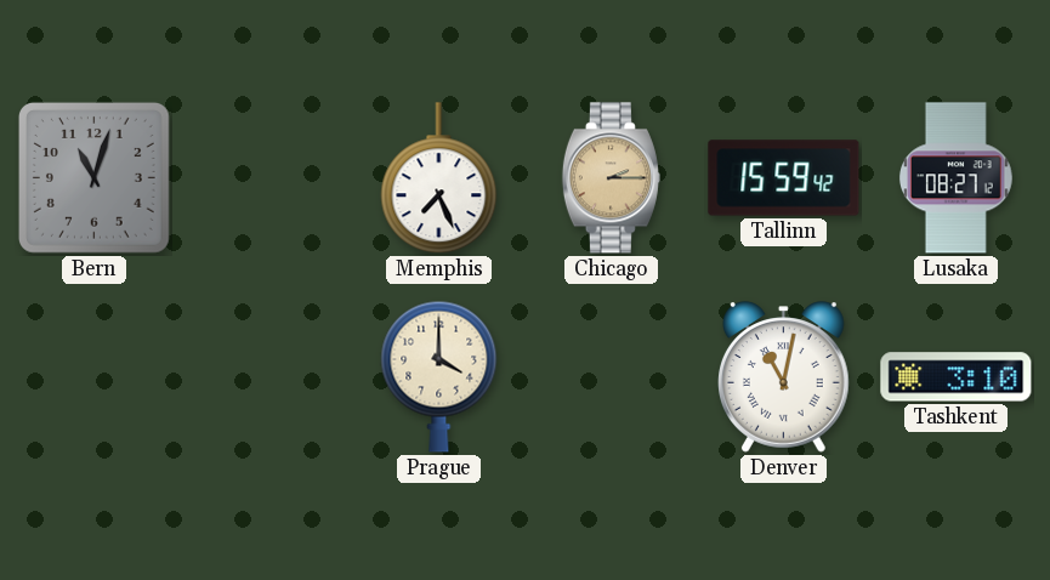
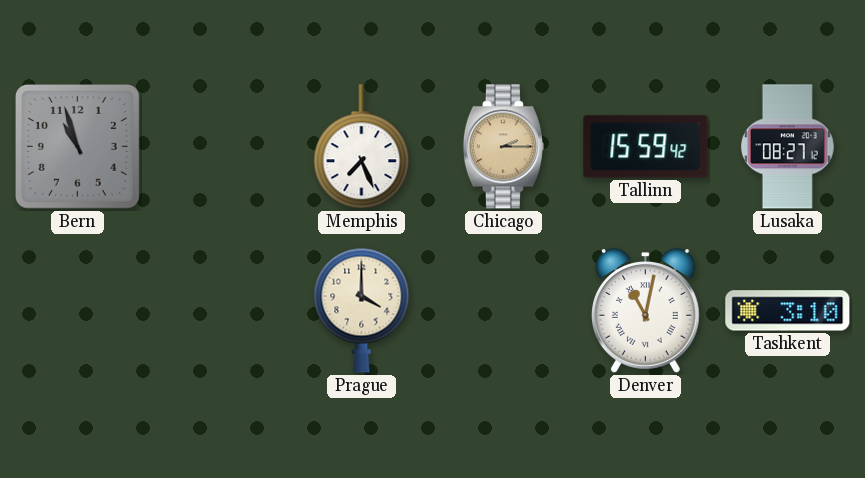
Bern: 11:03 -> 10:57 (77, 146)
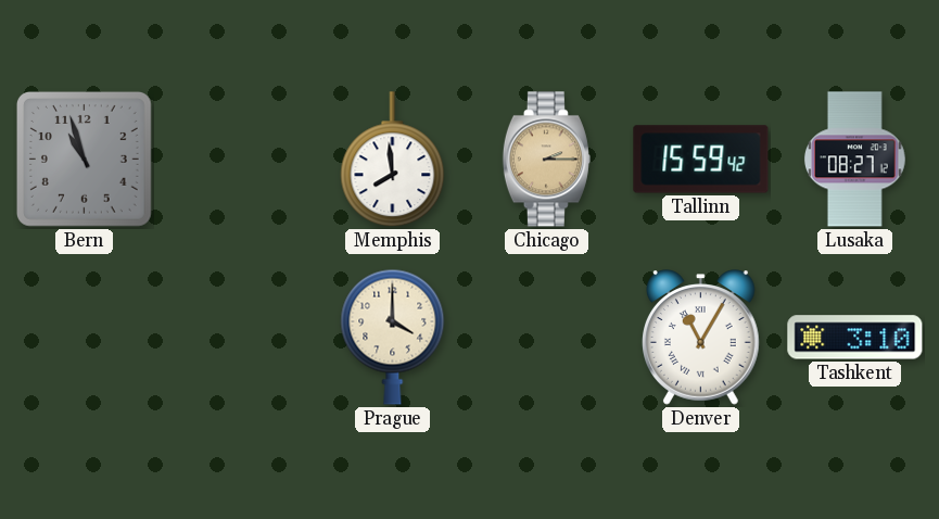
Memphis: 7:26 -> 7:59 (393, 160)
Denver: 11:02 -> 11:05 (701, 338)
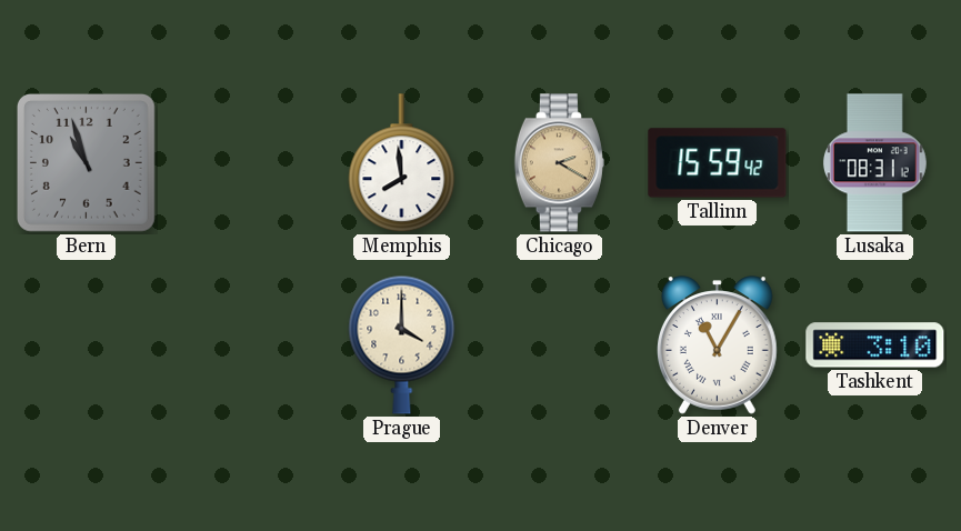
Chicago: 2:15 -> 2:20 (559, 163)
Lusaka: 08:27 -> 08:31 (874, 163)
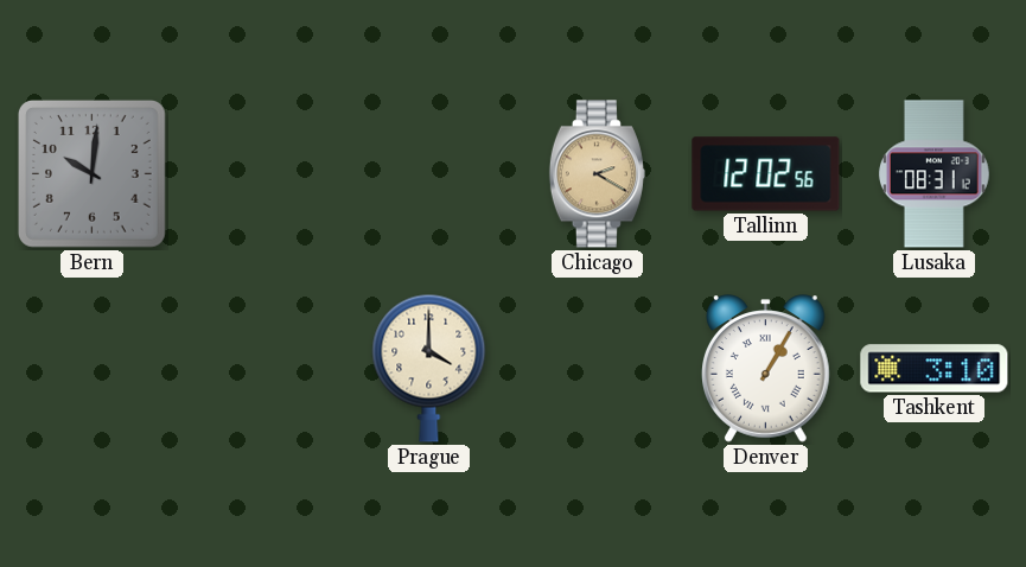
Bern: 10:57 -> 10:01 (91, 173)
Memphis: 7:59 -> none (402, 163)
Tallinn: 15:59 -> 12:02 (766, 174)
Denver: 11:05 -> 1:05 (766, 369)
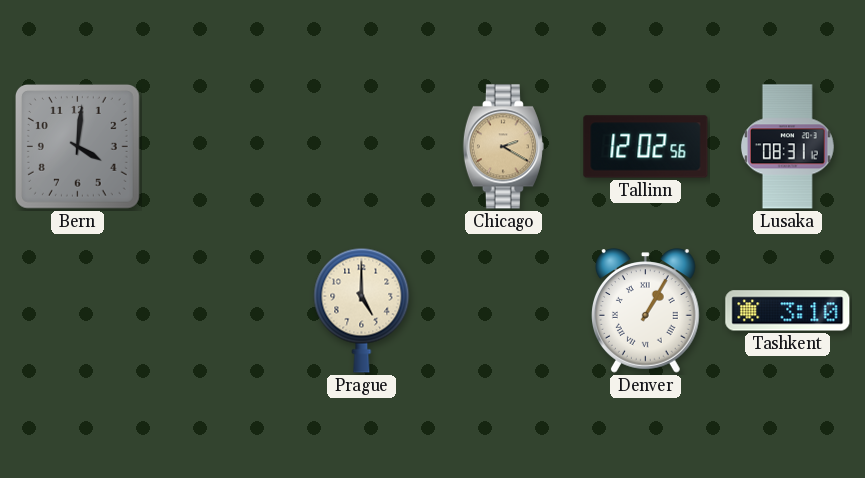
Bern: 10:01 -> 4:01 (77, 146)
Prague: 4:00 -> 5:00 (362, 310)
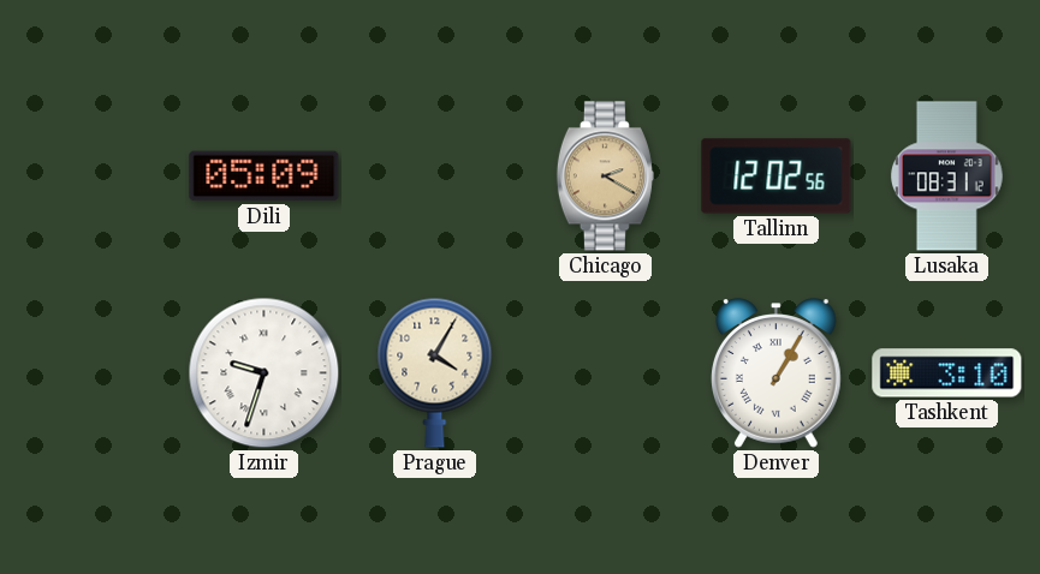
Bern: 4:01 -> none (77, 146)
Dili: none -> 05:09 (265, 177)
Izmir: none -> 9:33 (265, 373)
Prague: 5:00 -> 4:05 (435, 372)
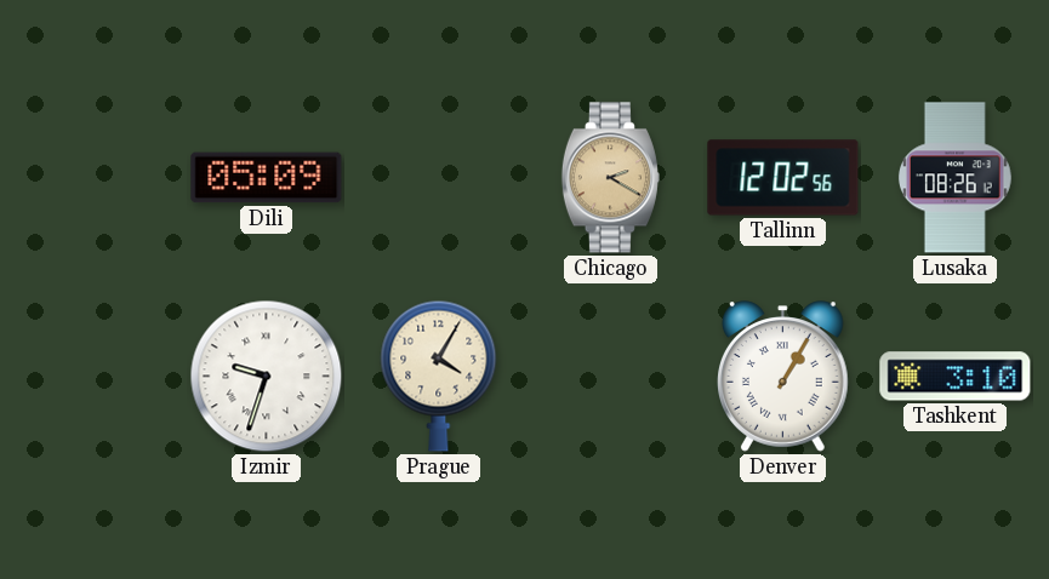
Lusaka: 08:31 -> 08:26 (954, 178)
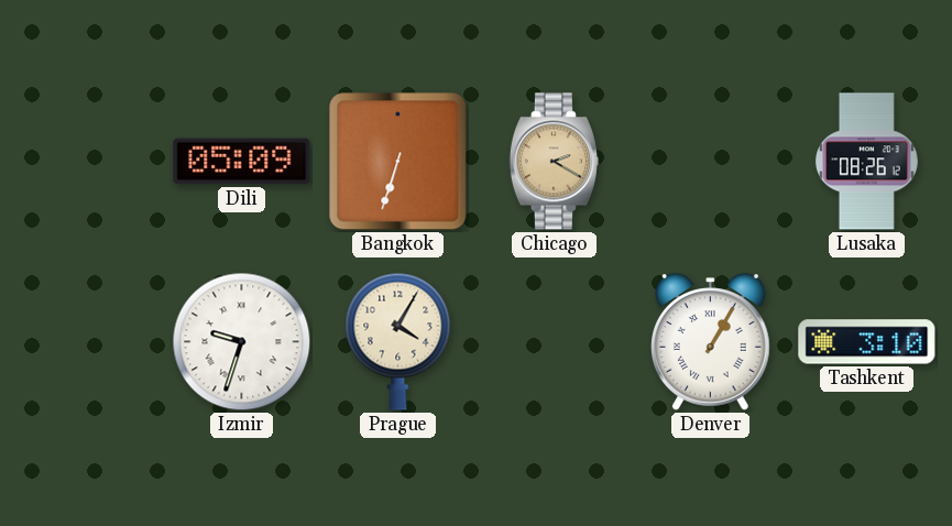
Bangkok: none -> 6:33 (398, 162)
Tallinn: 12:02 -> none (783, 178)
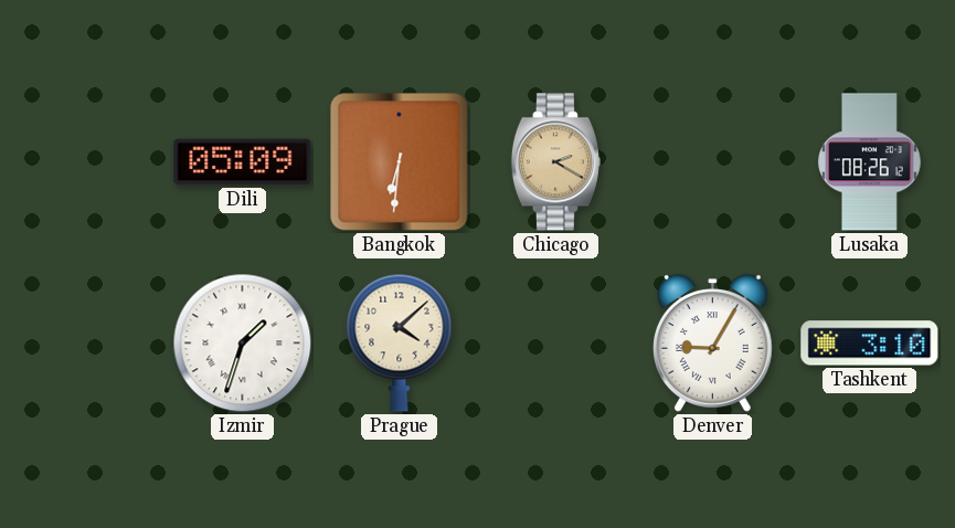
Bangkok: 6:33 -> 6:31 (400, 162)
Izmir: 9:33 -> 1:33 (243, 344)
Prague: 4:05 -> 4:08 (400, 342)
Denver: 1:05 -> 9:05 (713, 344)
